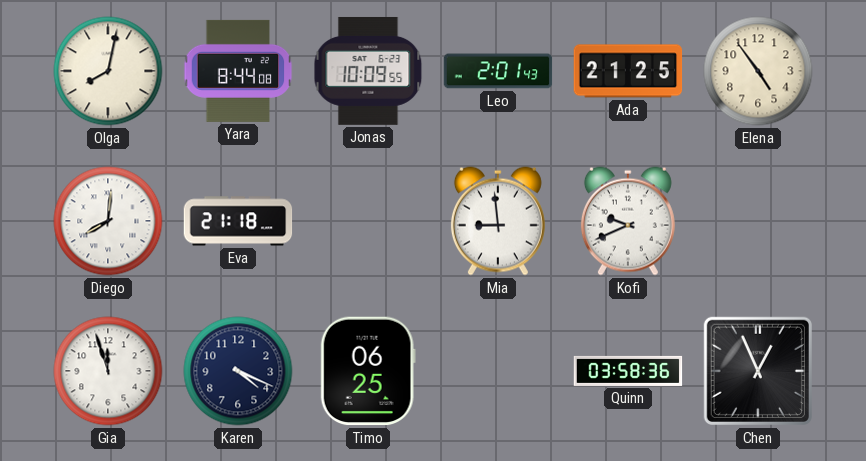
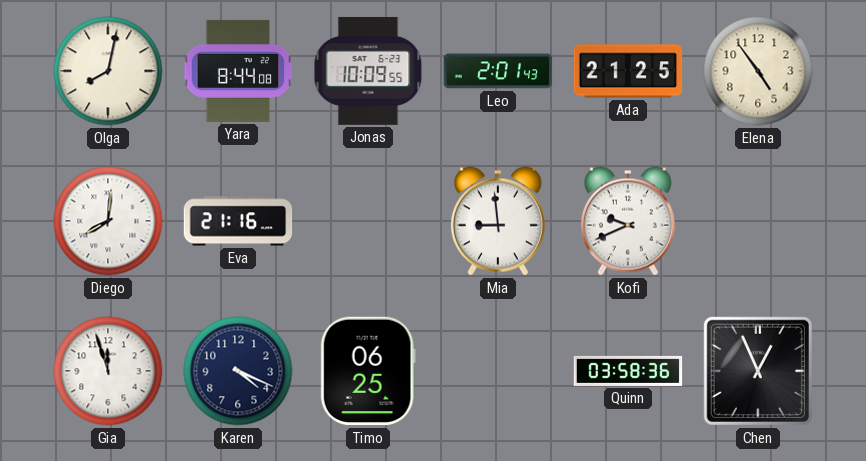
Eva: 21:18 -> 21:16 (238, 221)
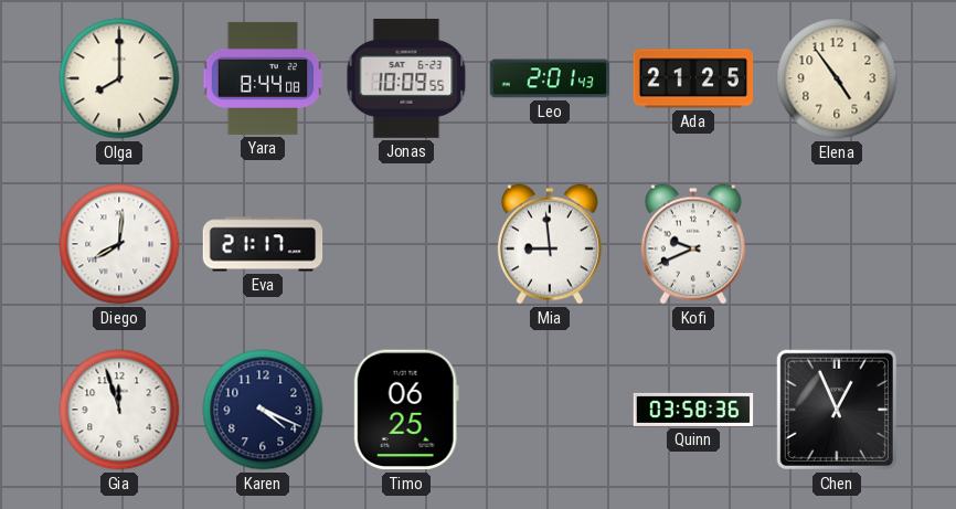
Olga: 8:02 -> 8:00 (119, 78)
Eva: 21:16 -> 21:17 (263, 244)
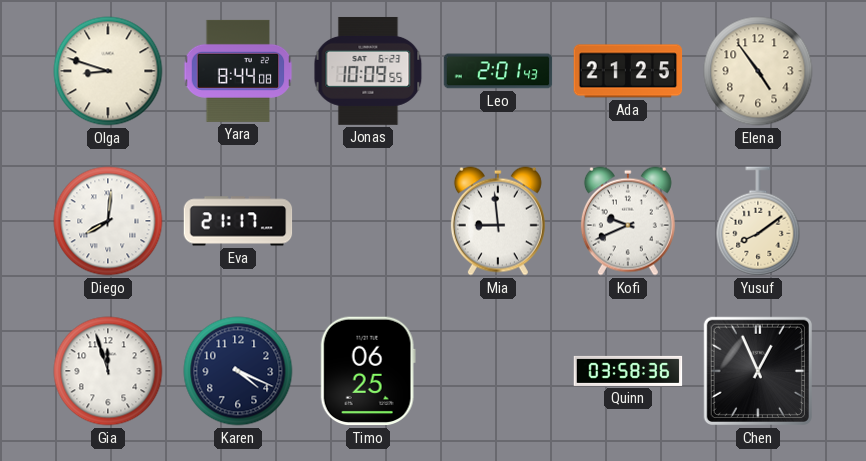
Olga: 8:00 -> 8:48 (108, 71)
Yusuf: none -> 8:09 (758, 221)
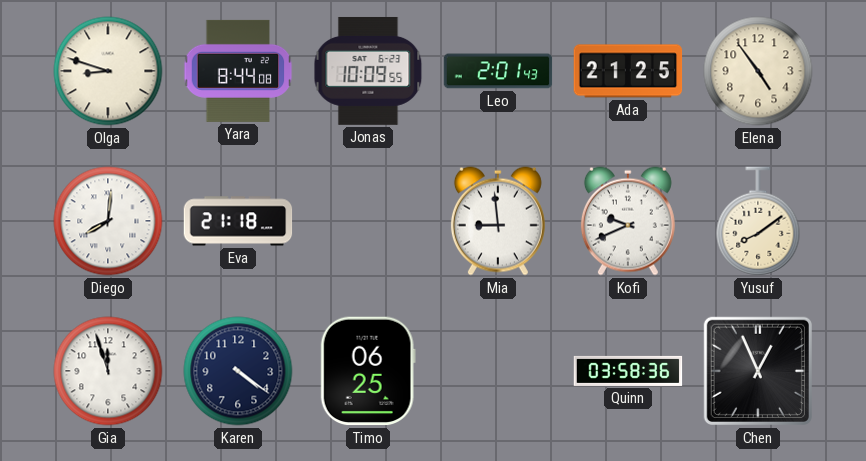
Eva: 21:17 -> 21:18 (238, 221)
Karen: 4:19 -> 4:21 (238, 371)
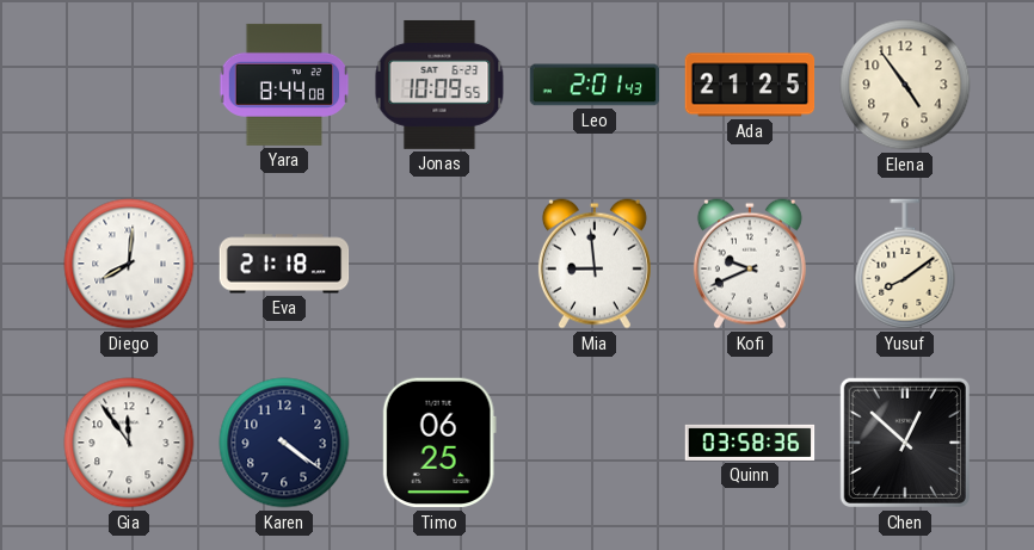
Olga: 8:48 -> none (108, 71)
Gia: 11:57 -> 11:54 (129, 443)
Chen: 12:56 -> 12:52 (905, 443)
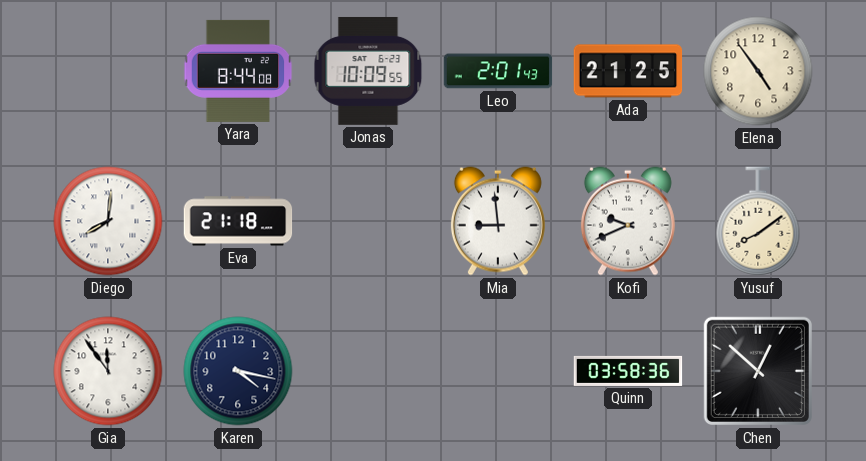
Karen: 4:21 -> 4:17 (238, 371)
Timo: 06:25 -> none (439, 443)
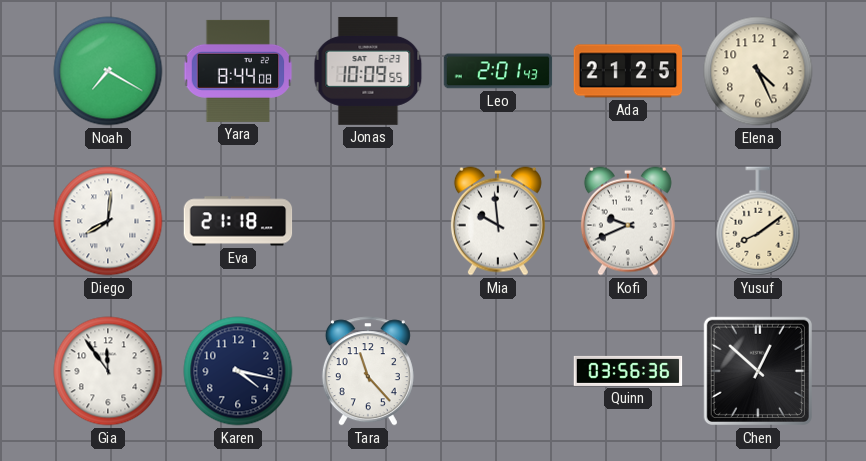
Noah: none -> 7:20 (108, 71)
Elena: 4:54 -> 4:26 (758, 71)
Mia: 8:59 -> 9:59 (498, 221)
Tara: none -> 11:23 (368, 371)
Quinn: 03:58 -> 03:56 (628, 371)
